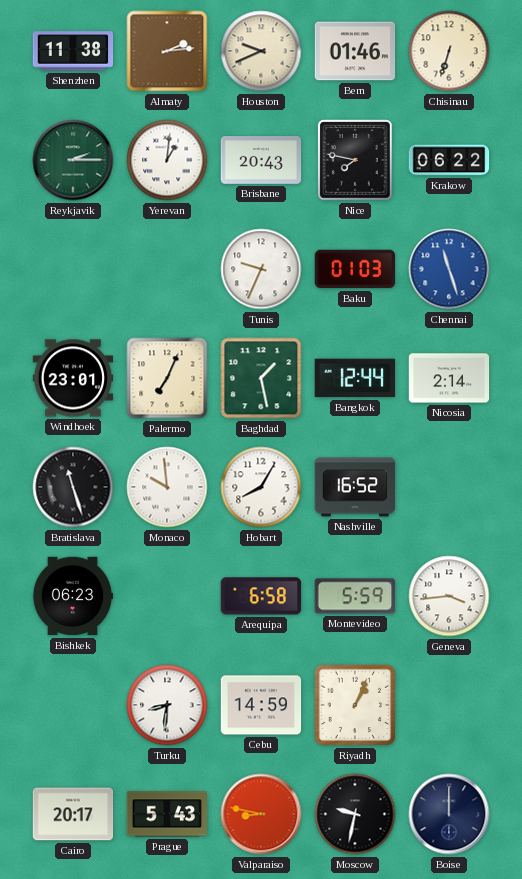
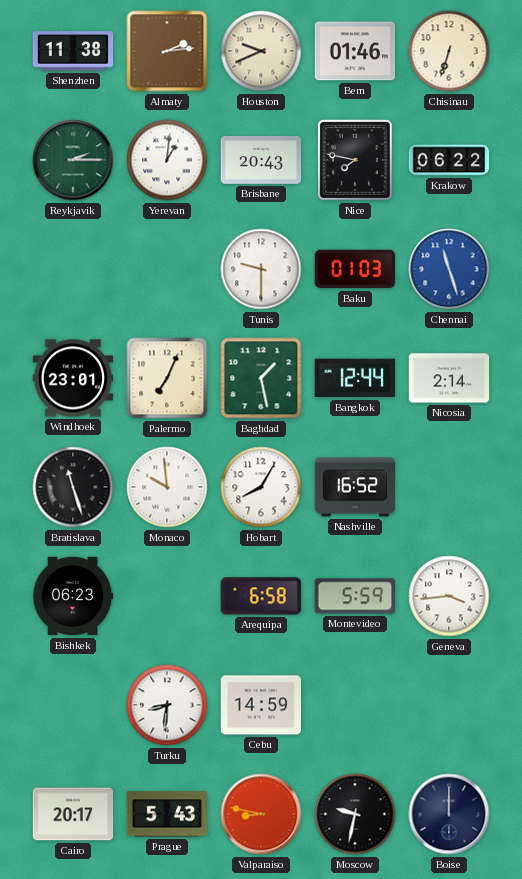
Tunis: 9:34 -> 9:30 (261, 269)
Riyadh: 1:04 -> none (355, 705)
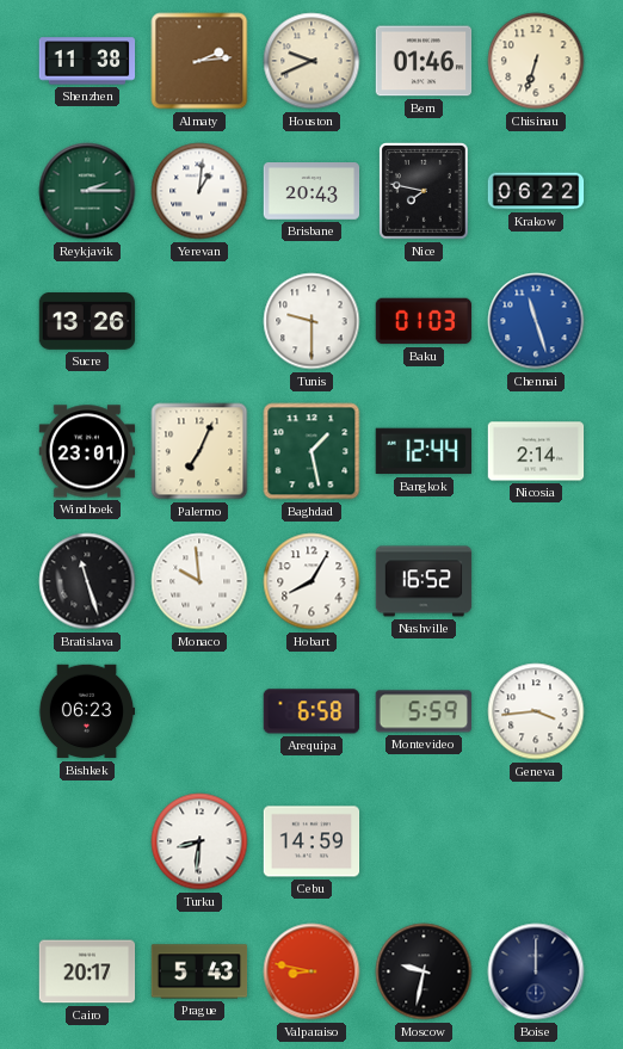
Sucre: none -> 13:26 (87, 322)
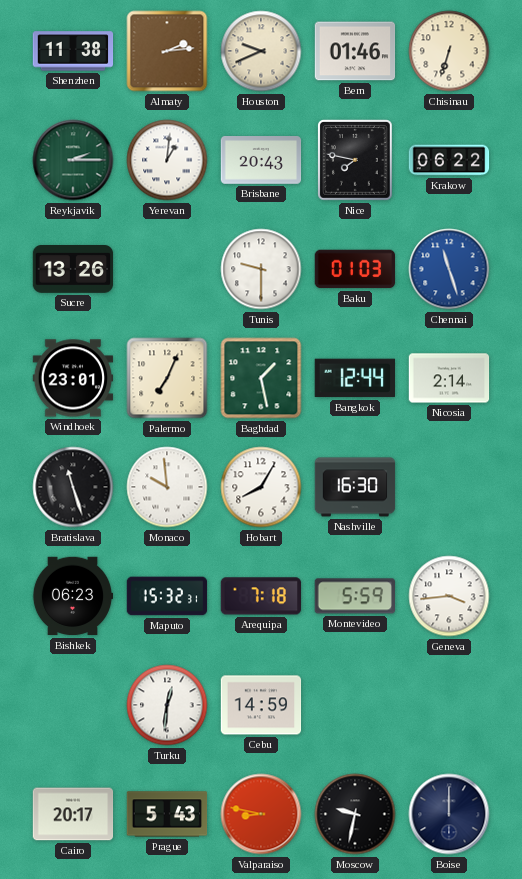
Nashville: 16:52 -> 16:30 (355, 487)
Maputo: none -> 15:32 (167, 596)
Arequipa: 6:58 -> 7:18 (261, 596)
Turku: 8:31 -> 12:31 (167, 705)
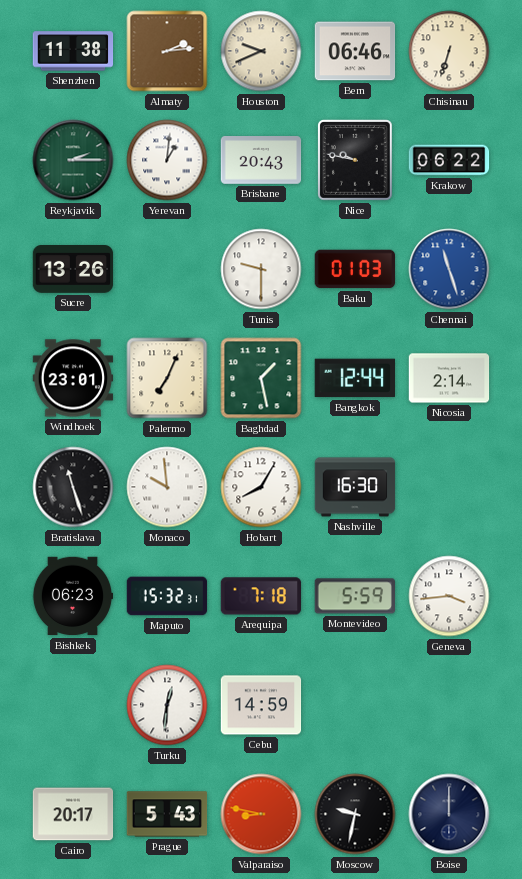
Bern: 01:46 -> 06:46 (355, 51)
Nice: 7:47 -> 9:47 (356, 161)
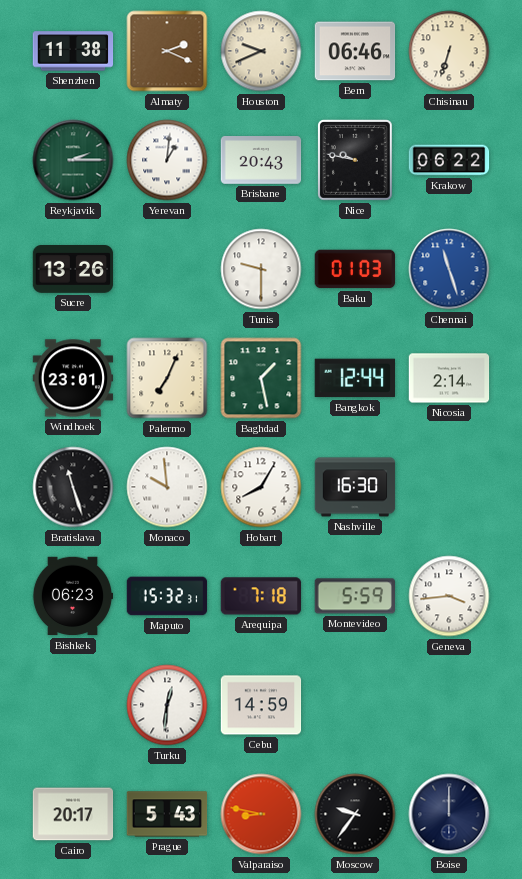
Almaty: 2:14 -> 2:19 (167, 51)
Moscow: 9:32 -> 9:36 (355, 814)
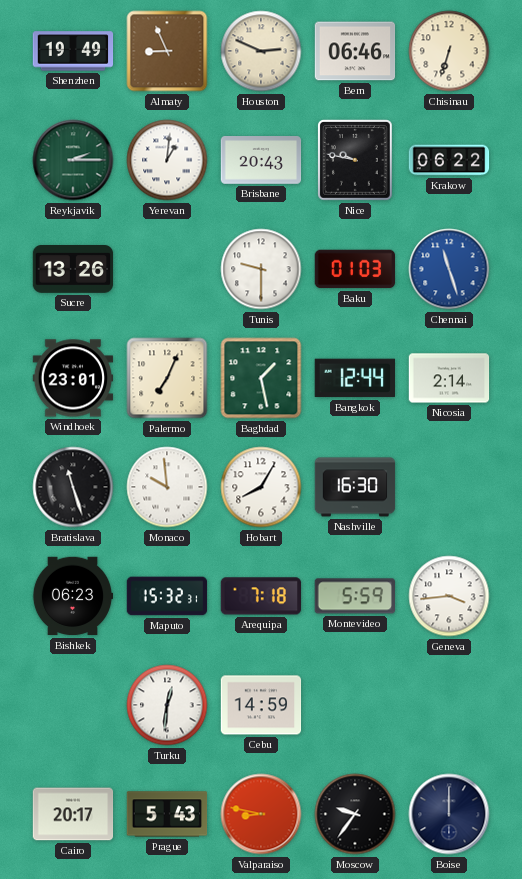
Shenzhen: 11:38 -> 19:49 (73, 51)
Almaty: 2:19 -> 8:56 (167, 51)
Houston: 9:41 -> 2:49 (261, 51)
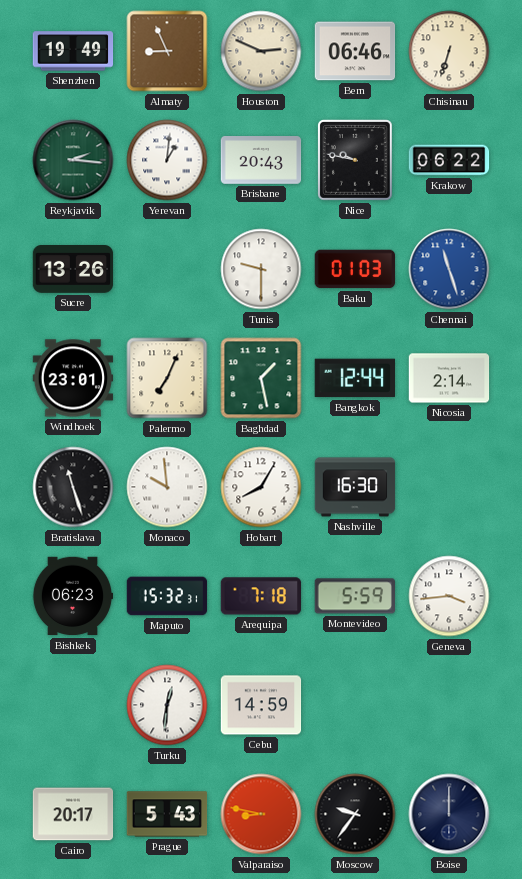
Reykjavik: 2:15 -> 2:16 (73, 160)
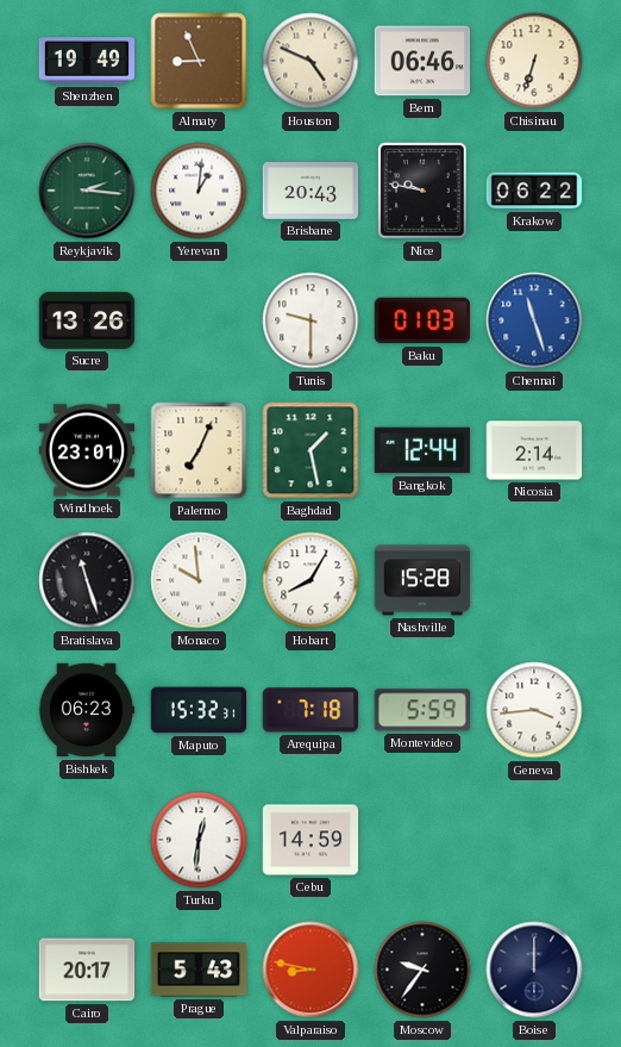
Houston: 2:49 -> 4:49 (310, 61)
Nashville: 16:30 -> 15:28 (422, 580)
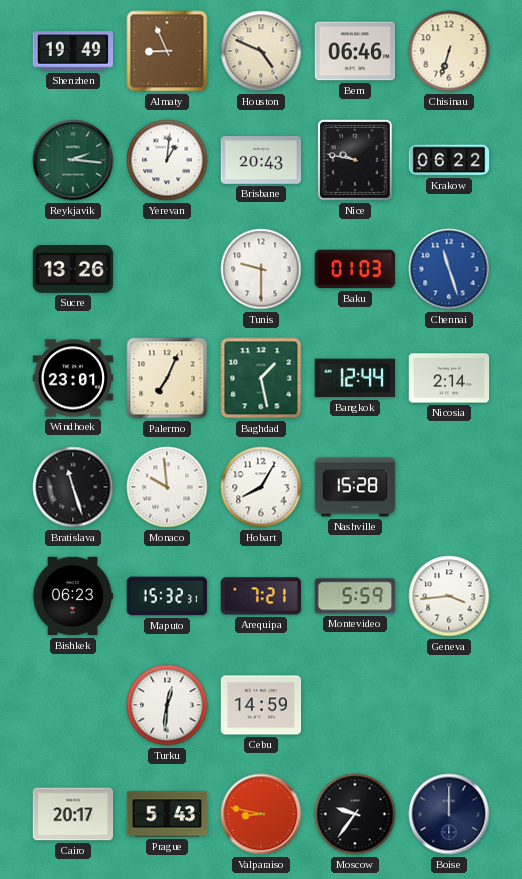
Arequipa: 7:18 -> 7:21 (261, 596)
